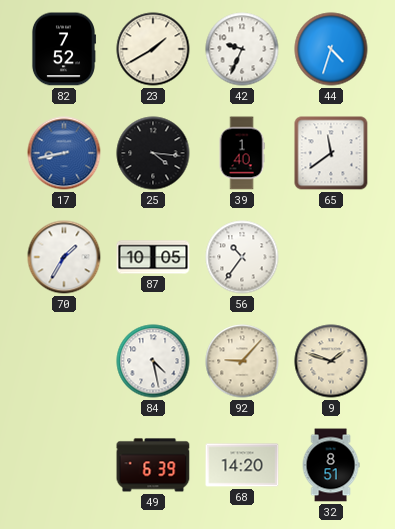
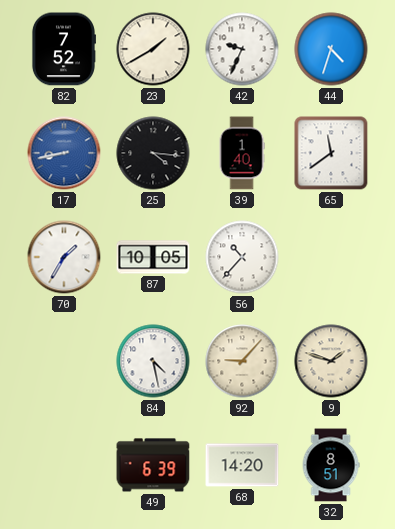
56: 10:36 -> 10:37 (242, 257)
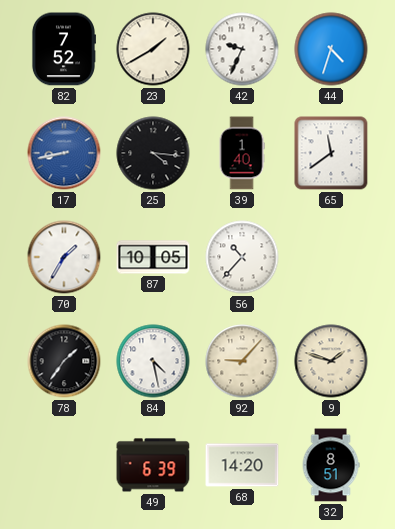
78: none -> 1:36 (64, 361)
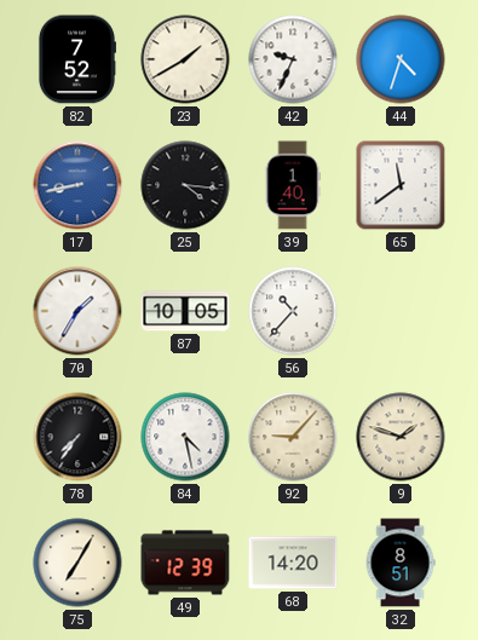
78: 1:36 -> 7:36 (77, 437)
75: none -> 7:05 (77, 563)
49: 6:39 -> 12:39 (185, 563)
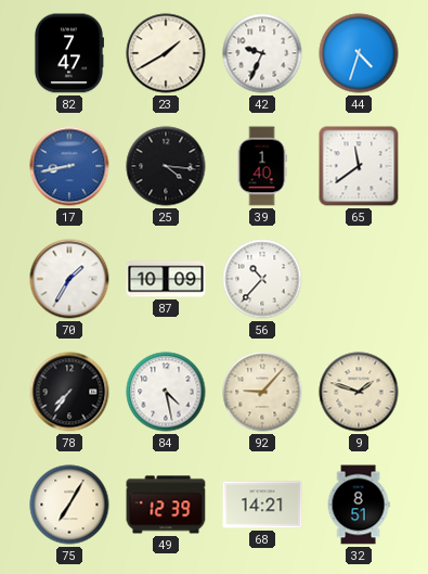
82: 7:52 -> 7:47 (68, 53)
87: 10:05 -> 10:09 (166, 279)
68: 14:20 -> 14:21 (262, 505)
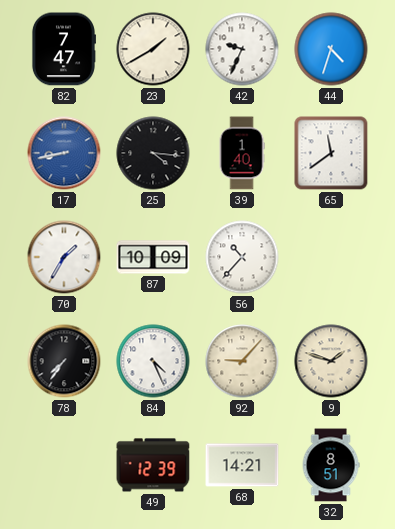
84: 4:28 -> 4:26 (153, 361)
75: 7:05 -> none (69, 505)
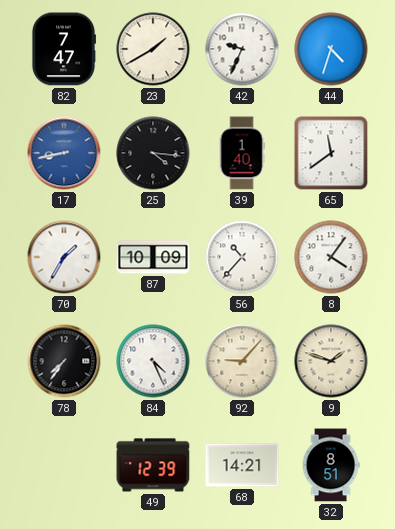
8: none -> 4:06 (331, 257)
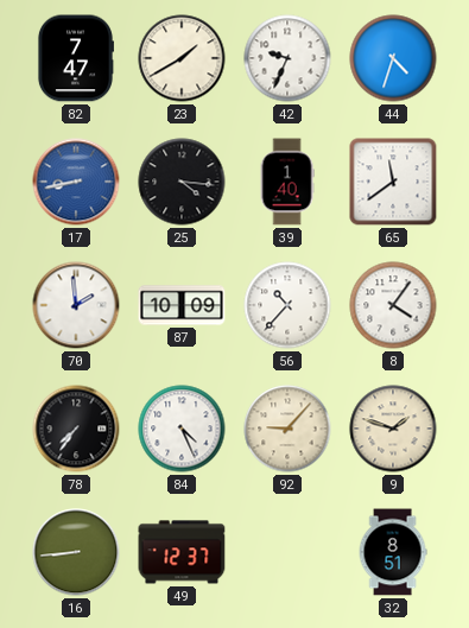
70: 1:35 -> 1:59 (76, 305)
16: none -> 8:44 (76, 552)
49: 12:39 -> 12:37 (182, 552)
68: 14:21 -> none (242, 465)
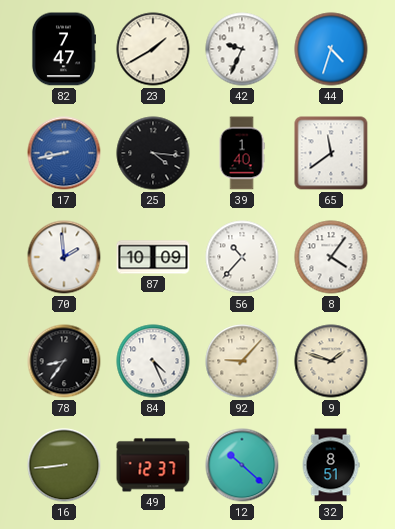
78: 7:36 -> 8:36 (64, 361)
12: none -> 10:22 (242, 465)
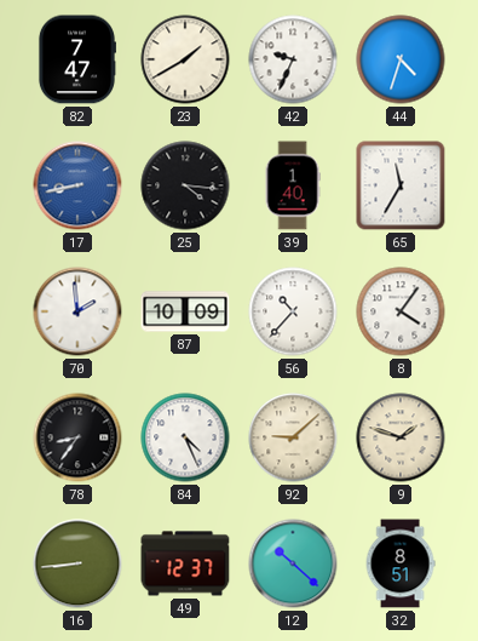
65: 11:39 -> 11:35 (401, 185)
92: 9:07 -> 9:08 (293, 437)
